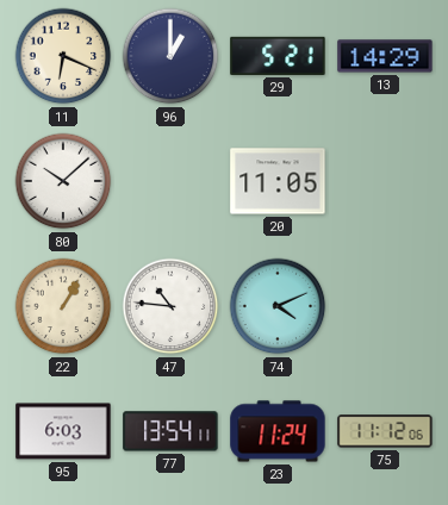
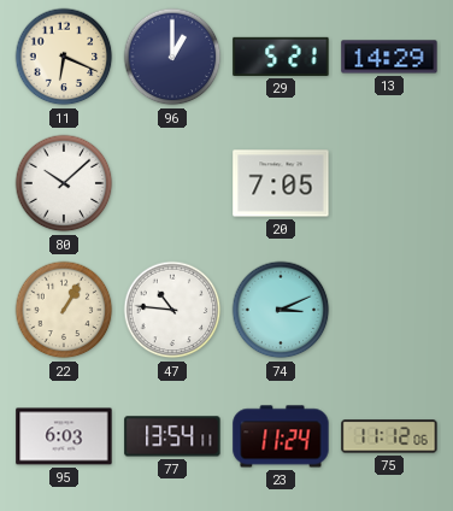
20: 11:05 -> 7:05 (281, 183)
74: 4:11 -> 3:11 (281, 310)
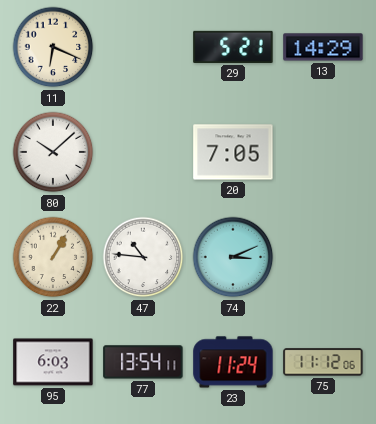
96: 1:00 -> none (172, 57)
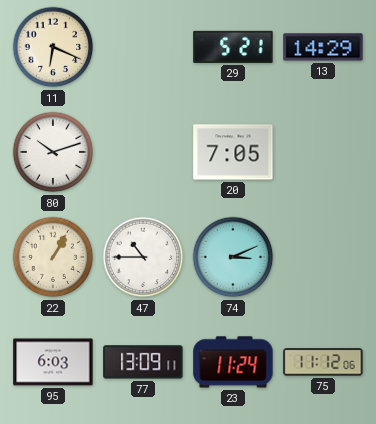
80: 10:08 -> 10:12 (53, 152)
47: 10:46 -> 10:45 (143, 257)
77: 13:54 -> 13:09 (143, 362)
